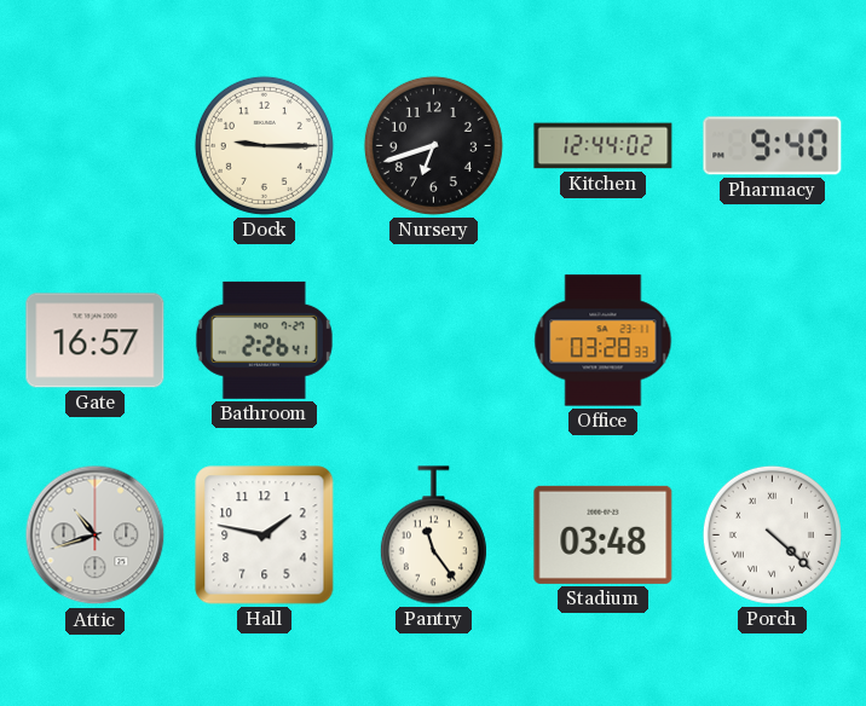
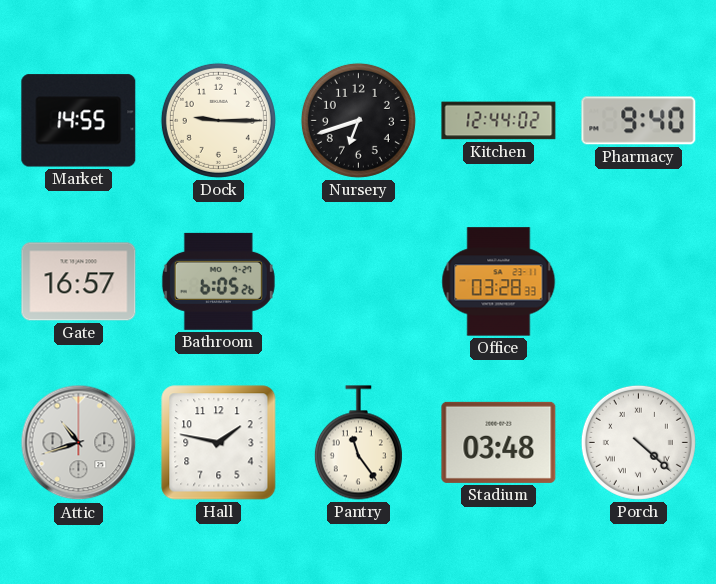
Market: none -> 14:55 (79, 121)
Bathroom: 2:26 -> 6:05 (218, 281)
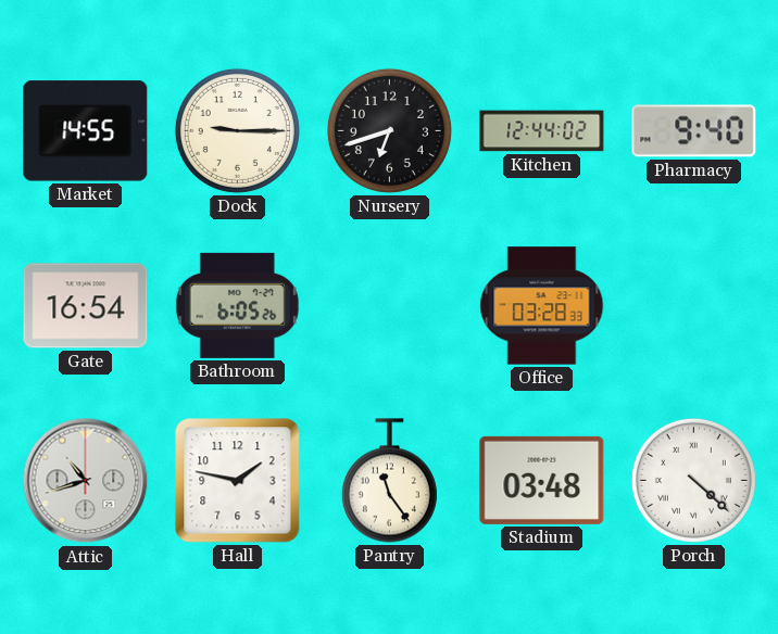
Gate: 16:57 -> 16:54 (86, 306)
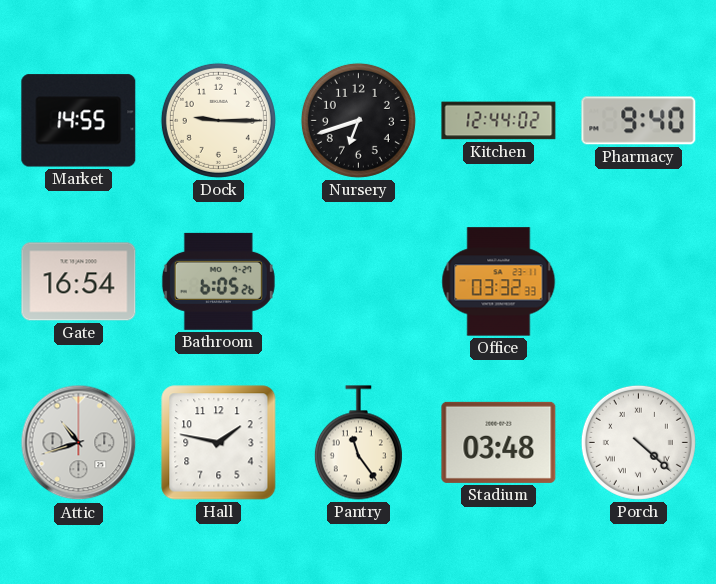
Office: 03:28 -> 03:32 (499, 282)
